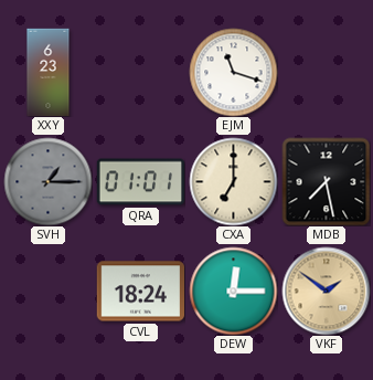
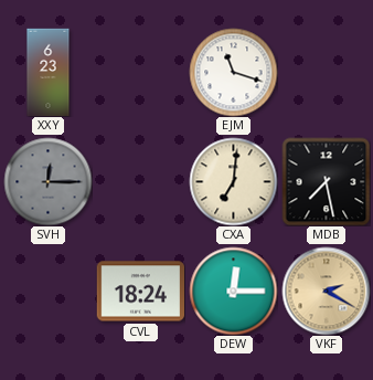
SVH: 1:15 -> 12:15 (47, 181)
QRA: 01:01 -> none (140, 182)
CXA: 7:00 -> 7:01 (233, 181)
VKF: 1:51 -> 2:20 (326, 291)
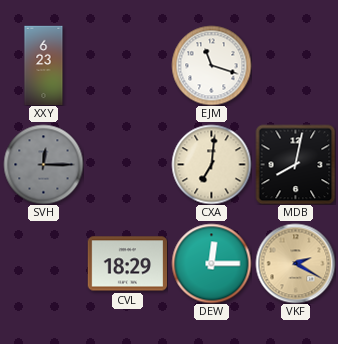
MDB: 7:28 -> 8:02 (295, 164)
CVL: 18:24 -> 18:29 (127, 264)
